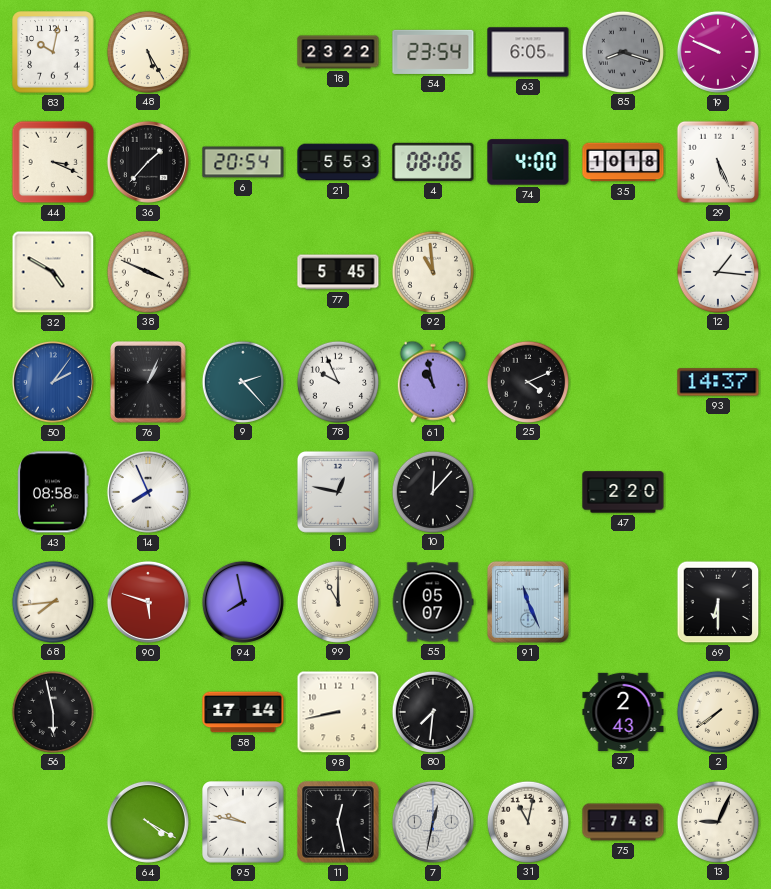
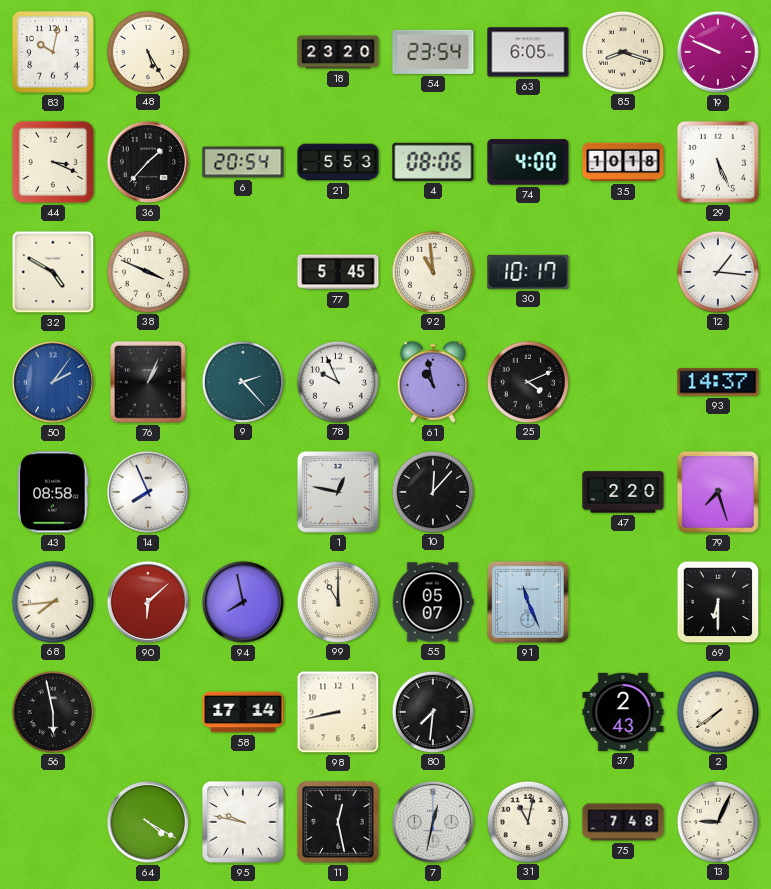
18: 23:22 -> 23:20 (338, 52)
85 dial: grey -> cream (622, 51)
30: none -> 10:17 (528, 272)
79: none -> 7:27 (718, 492)
90: 5:48 -> 6:08 (148, 602)
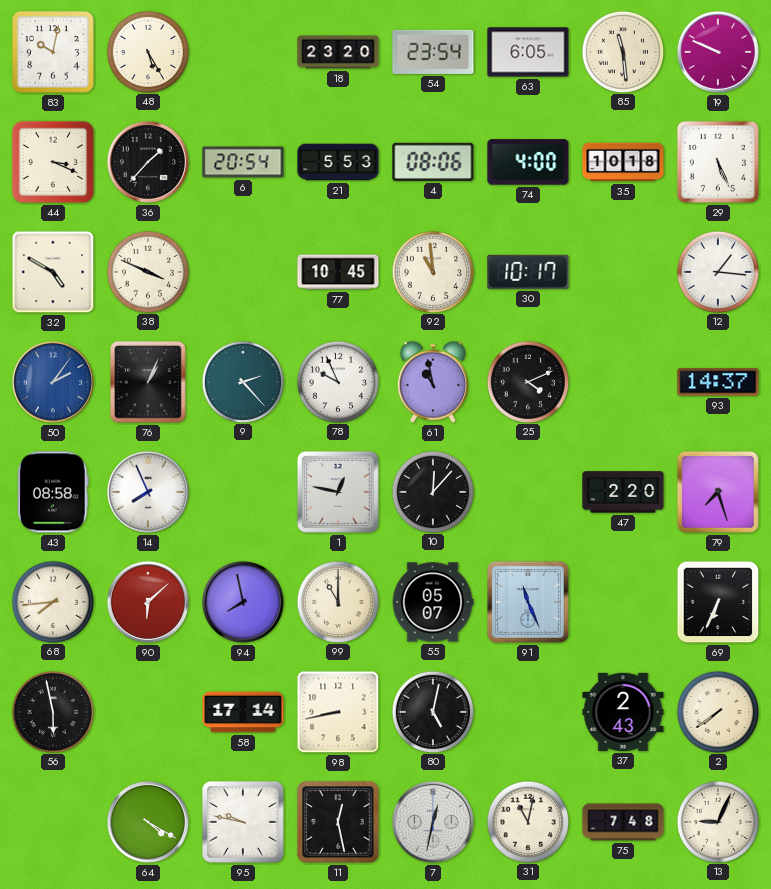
85: 8:18 -> 11:29 (622, 51)
77: 5:45 -> 10:45 (338, 272)
69: 6:30 -> 6:34 (718, 602)
80: 7:31 -> 5:02 (432, 711)
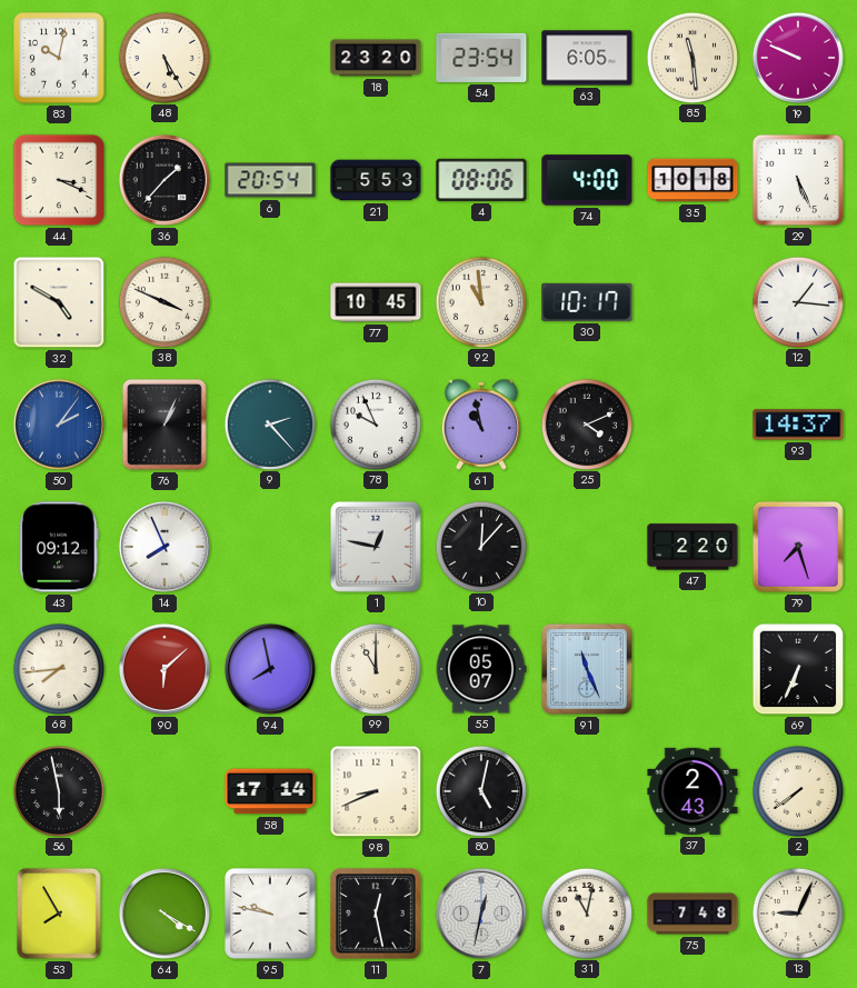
43: 08:58 -> 09:12 (59, 547)
98: 8:43 -> 8:41 (376, 791)
53: none -> 7:55 (59, 914)
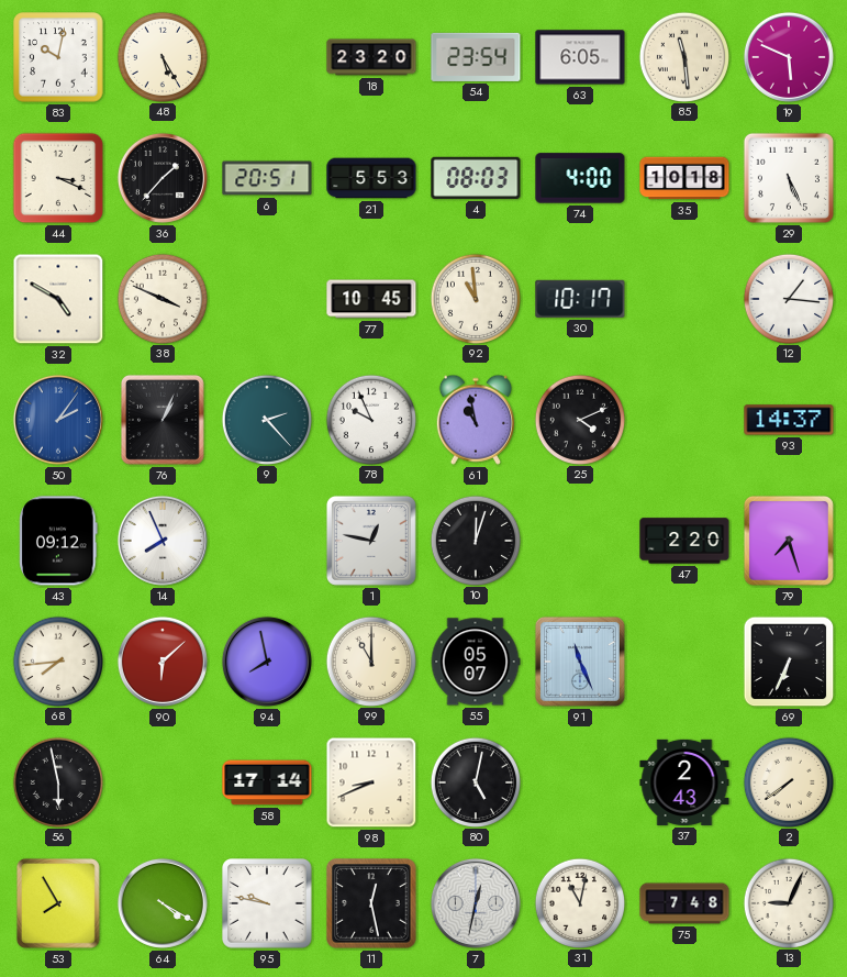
19: 9:49 -> 5:49 (789, 57)
6: 20:54 -> 20:51 (267, 178)
4: 08:06 -> 08:03 (476, 178)
10: 12:07 -> 12:03 (475, 540)
